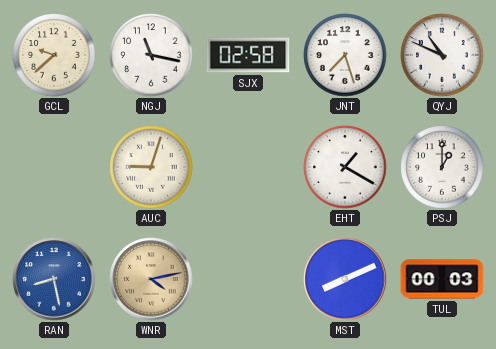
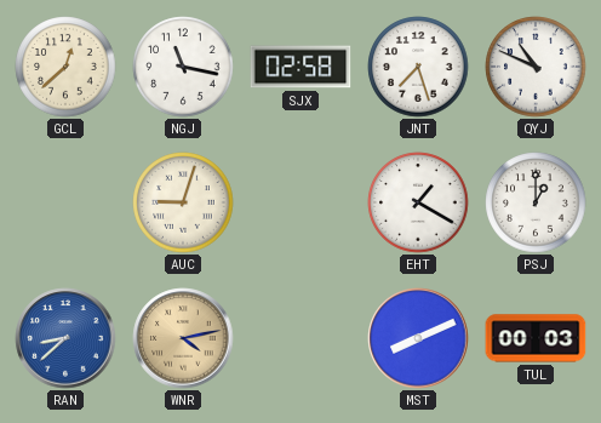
GCL: 9:38 -> 12:38 (65, 67)
RAN: 8:28 -> 8:38 (65, 338)
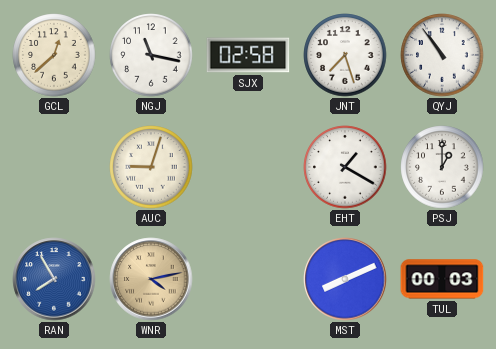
QYJ: 10:49 -> 10:54 (442, 55)
RAN: 8:38 -> 7:55 (54, 279)
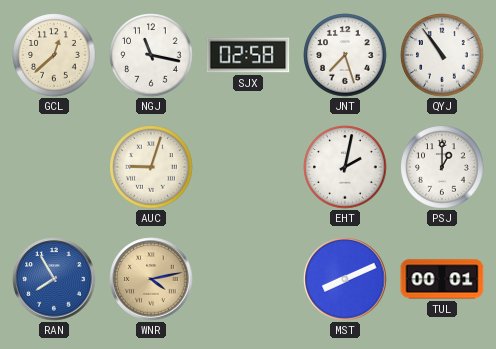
EHT: 1:20 -> 2:02 (345, 167)
TUL: 00:03 -> 00:01 (442, 279)
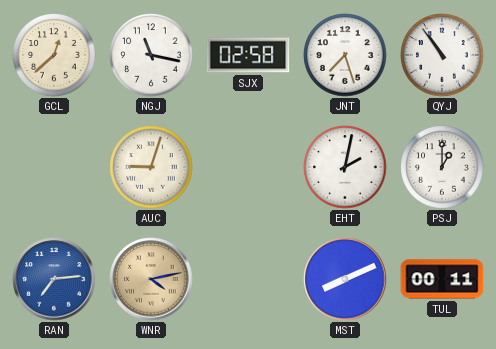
RAN: 7:55 -> 7:14 (54, 279)
TUL: 00:01 -> 00:11 (442, 279)
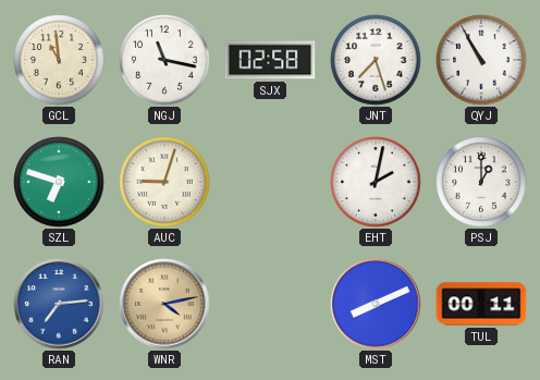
GCL: 12:38 -> 10:59 (59, 60)
QYJ: 10:54 -> 10:55 (481, 60)
SZL: none -> 6:48 (59, 182)
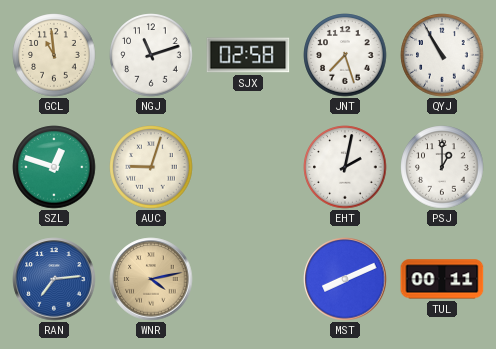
NGJ: 11:17 -> 11:12 (151, 55)
SZL: 6:48 -> 12:48 (54, 167)
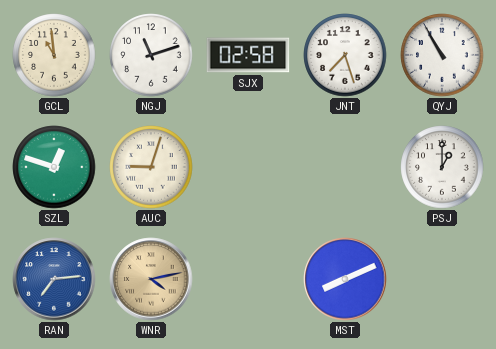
EHT: 2:02 -> none (345, 167)
TUL: 00:11 -> none (442, 279)
